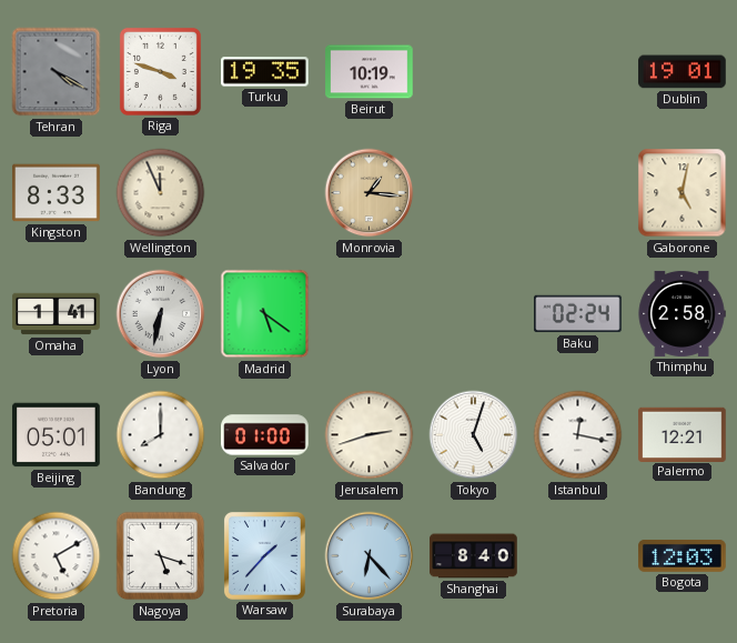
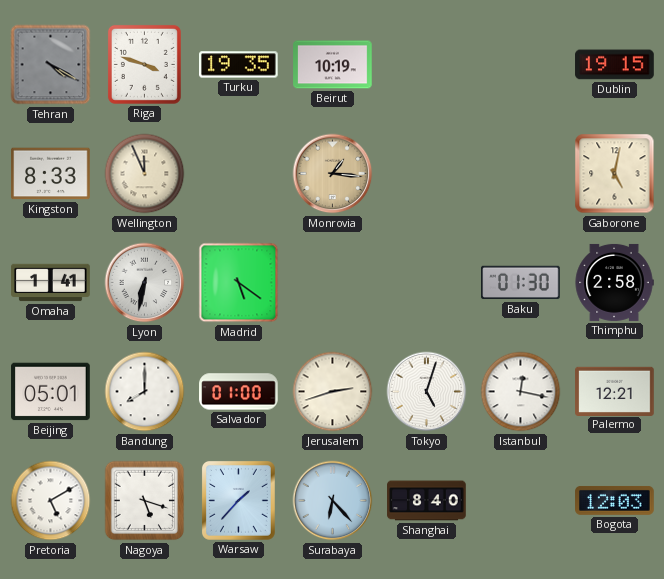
Dublin: 19:01 -> 19:15 (615, 65)
Baku: 02:24 -> 01:30 (521, 283)
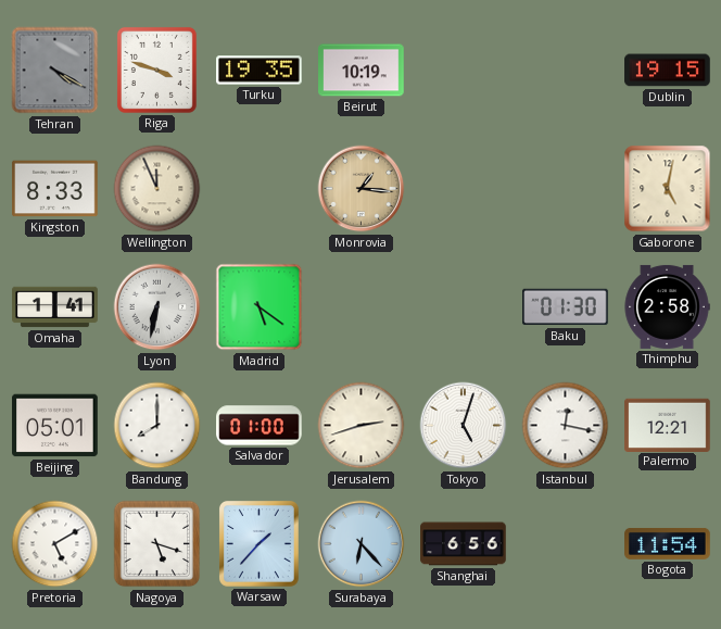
Shanghai: 8:40 -> 6:56 (464, 544)
Bogota: 12:03 -> 11:54 (668, 543)
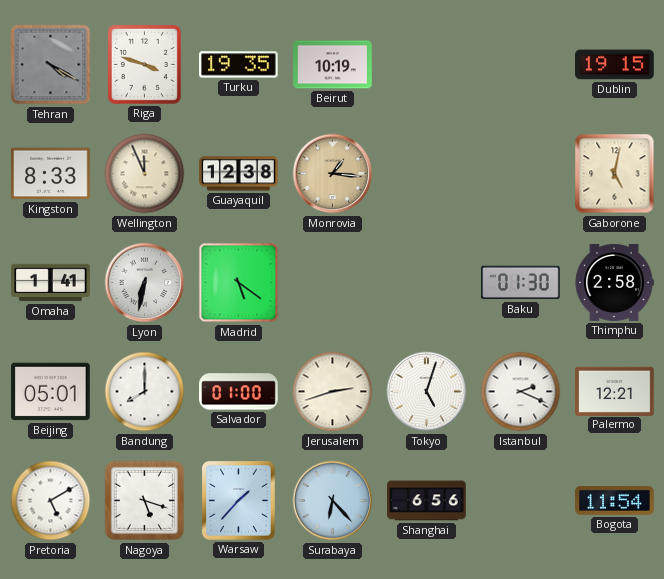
Guayaquil: none -> 12:38 (239, 174)
Istanbul: 12:17 -> 2:19 (521, 392)
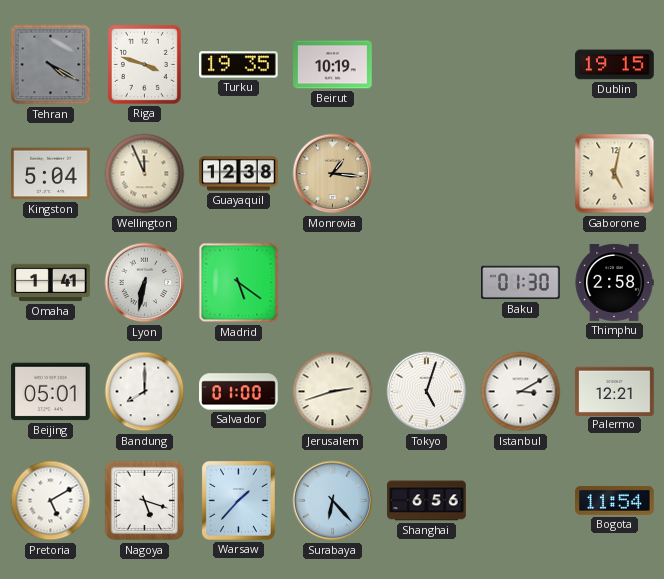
Kingston: 8:33 -> 5:04 (51, 174)
Istanbul: 2:19 -> 3:10 (521, 392)
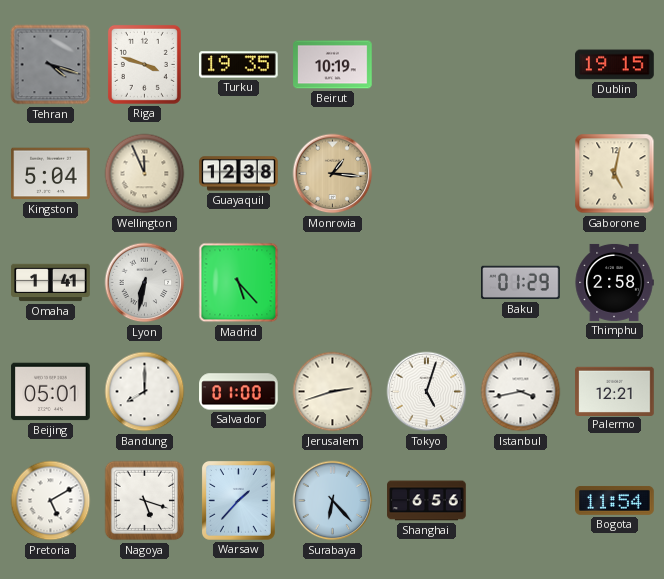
Tehran: 4:20 -> 4:18 (51, 65)
Madrid: 5:21 -> 5:23 (239, 283)
Baku: 01:30 -> 01:29 (521, 283)
Istanbul: 3:10 -> 3:43 (521, 392)
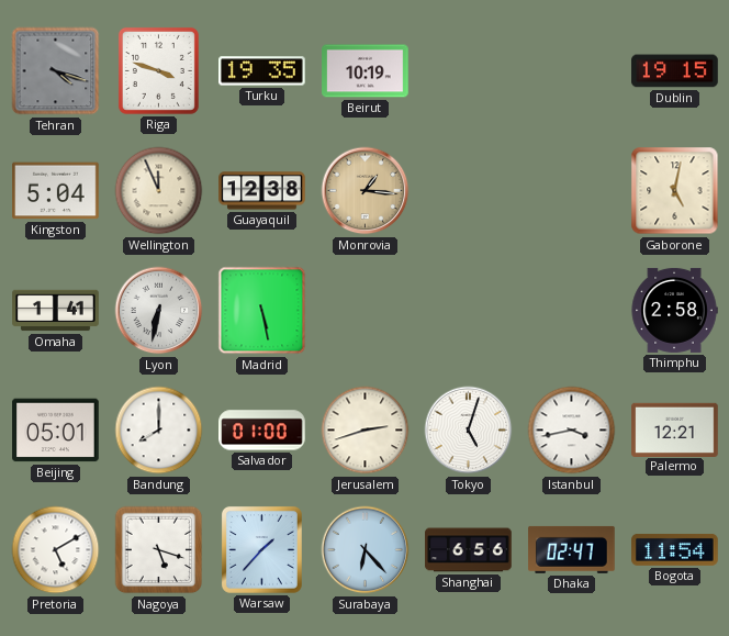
Madrid: 5:23 -> 5:28 (262, 311)
Baku: 01:29 -> none (521, 283)
Dhaka: none -> 02:47 (572, 549)
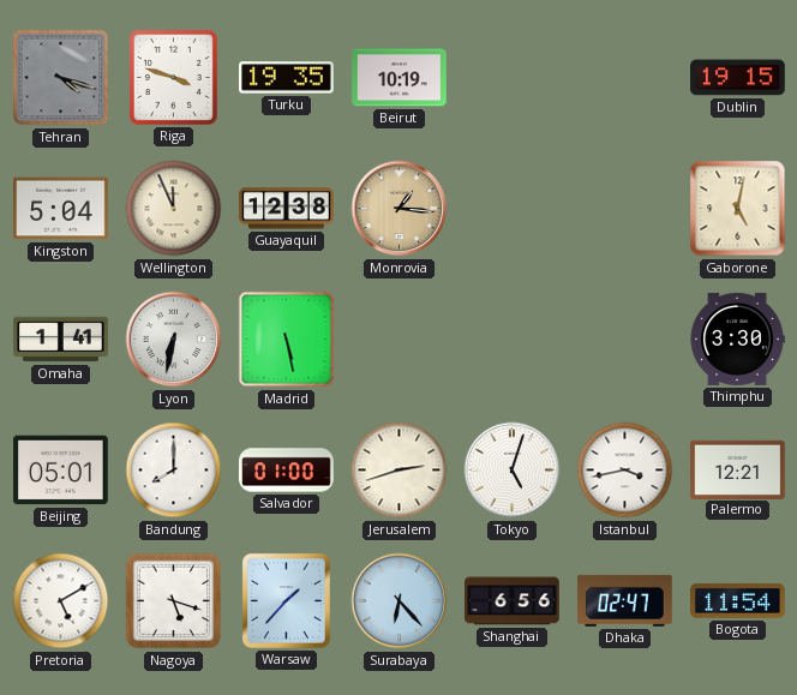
Thimphu: 2:58 -> 3:30 (737, 338)
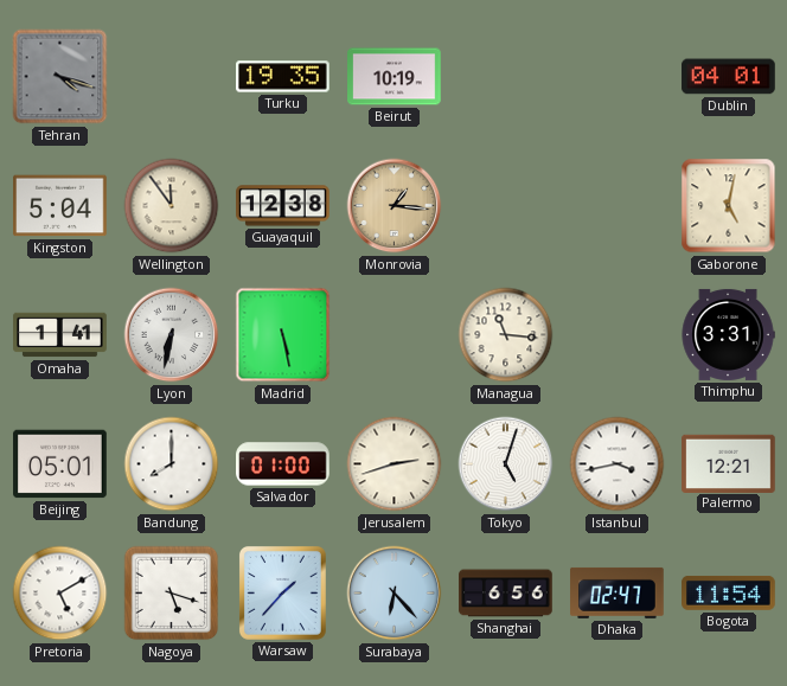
Riga: 3:48 -> none (173, 77)
Dublin: 19:15 -> 04:01 (729, 77)
Wellington: 11:56 -> 11:54 (172, 206)
Managua: none -> 11:16 (506, 335)
Thimphu: 3:30 -> 3:31 (728, 334)
